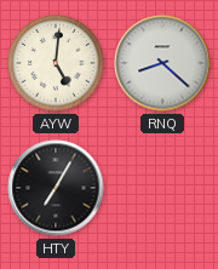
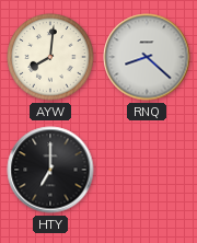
AYW: 5:01 -> 8:01 (50, 57)
HTY: 7:05 -> 7:00 (50, 170)
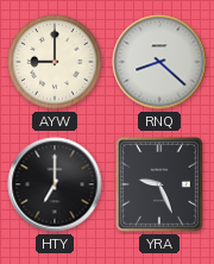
AYW: 8:01 -> 9:00 (55, 62)
YRA: none -> 9:26 (159, 184)
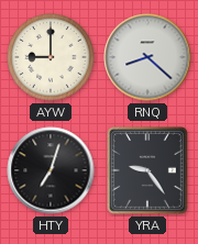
HTY: 7:00 -> 7:03 (51, 170)
YRA: 9:26 -> 9:24 (147, 170)
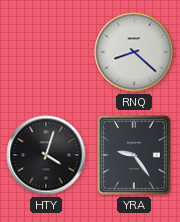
AYW: 9:00 -> none (51, 57)
HTY: 7:03 -> 4:03 (46, 155)
